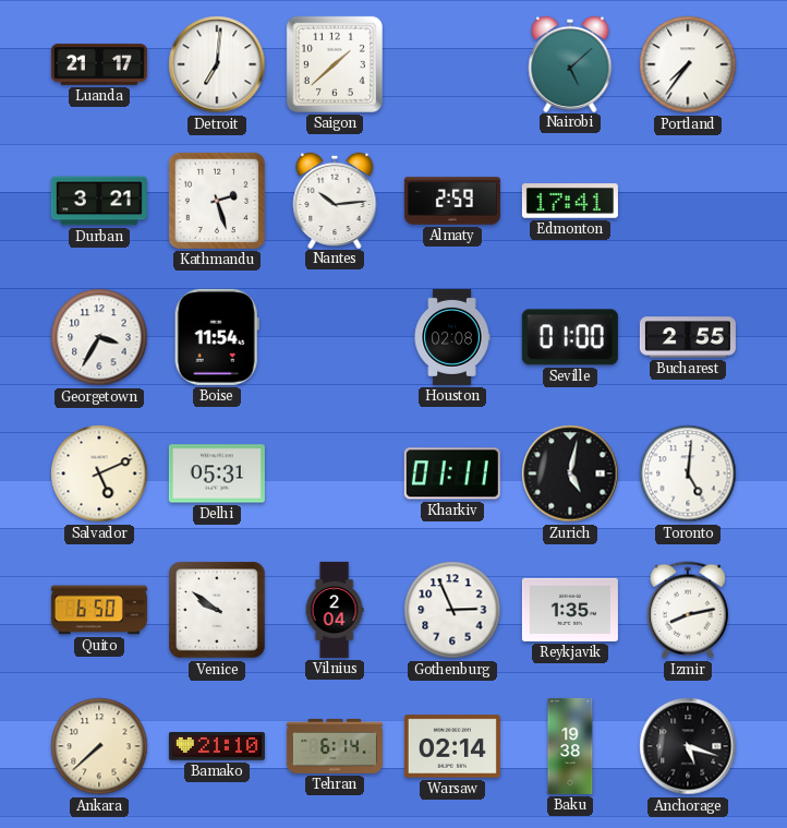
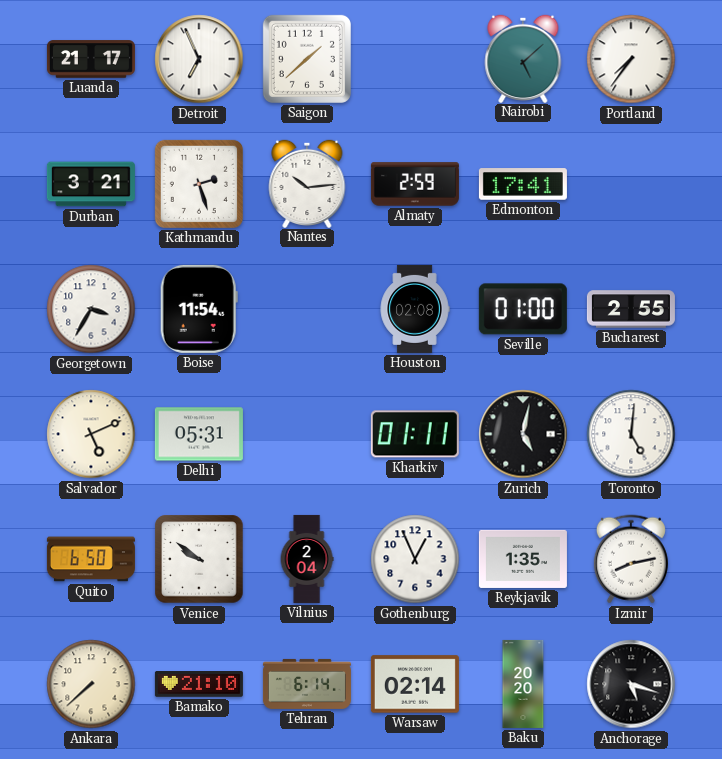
Detroit: 7:01 -> 6:56 (199, 59)
Gothenburg: 2:56 -> 12:56 (415, 559)
Baku: 19:38 -> 20:20 (523, 684)
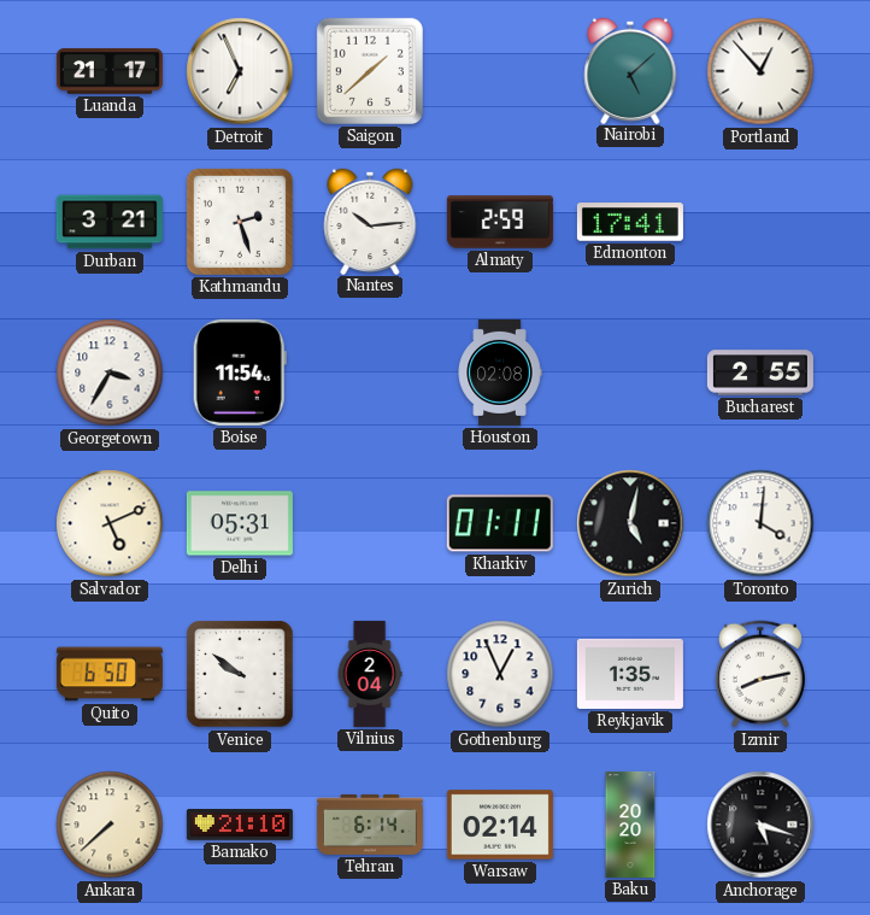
Portland: 7:36 -> 12:53 (760, 71)
Seville: 01:00 -> none (523, 309)
Toronto: 5:01 -> 4:01 (760, 523)
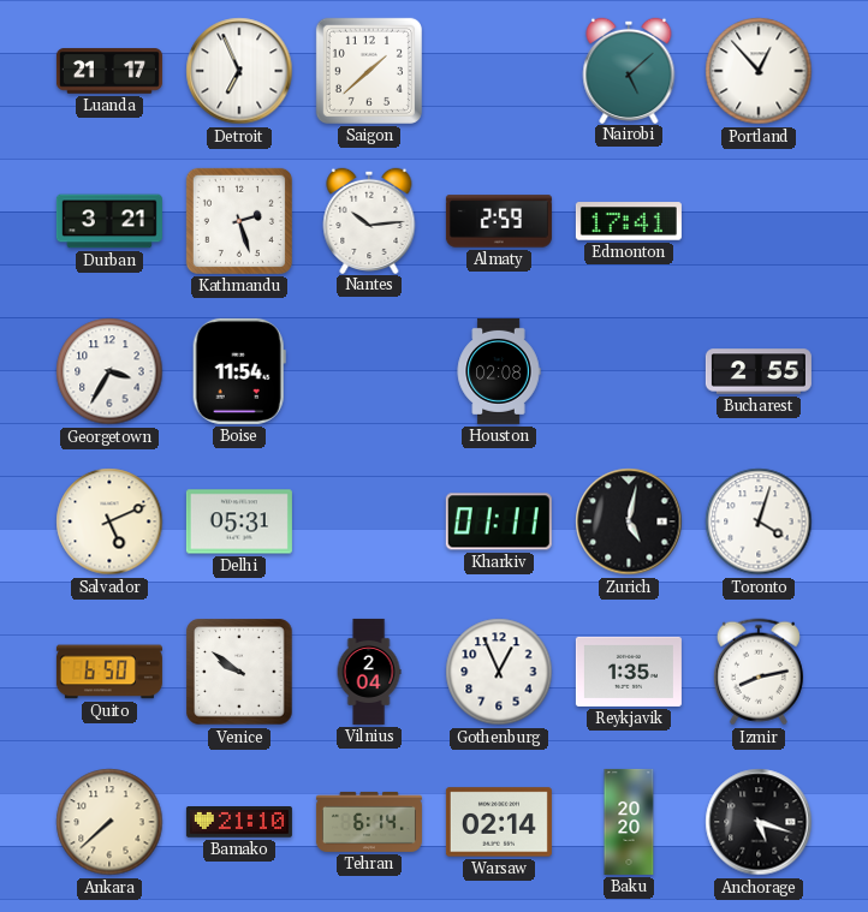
Toronto: 4:01 -> 4:03 (759, 521)
